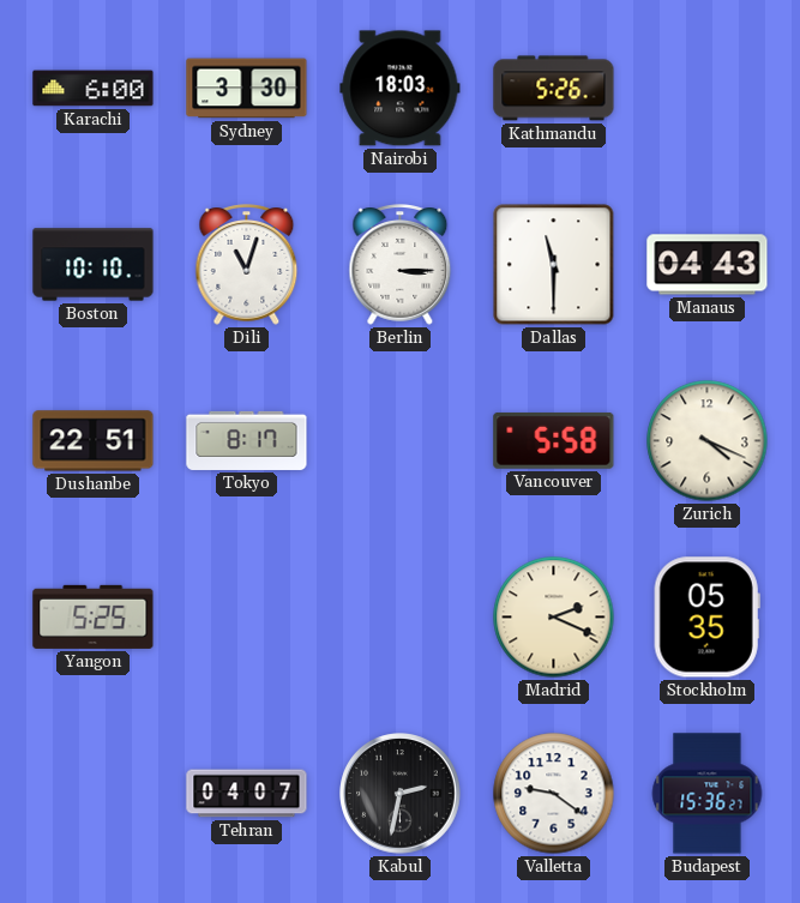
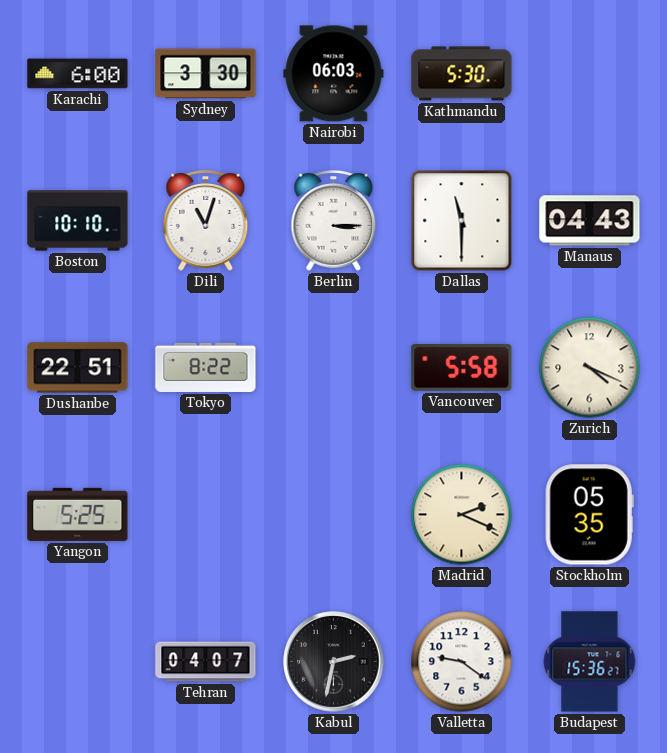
Nairobi: 18:03 -> 06:03 (334, 74)
Kathmandu: 5:26 -> 5:30 (462, 74)
Tokyo: 8:17 -> 8:22 (206, 367)
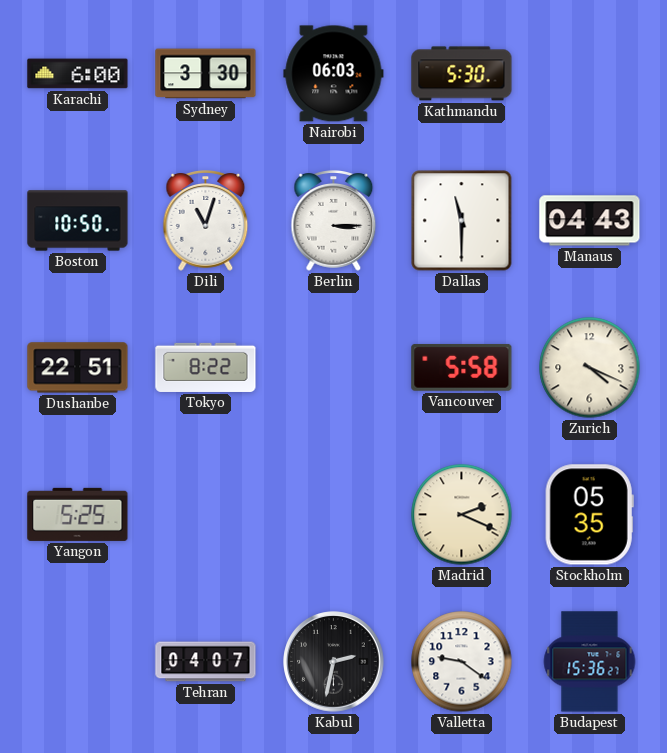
Boston: 10:10 -> 10:50 (78, 221)
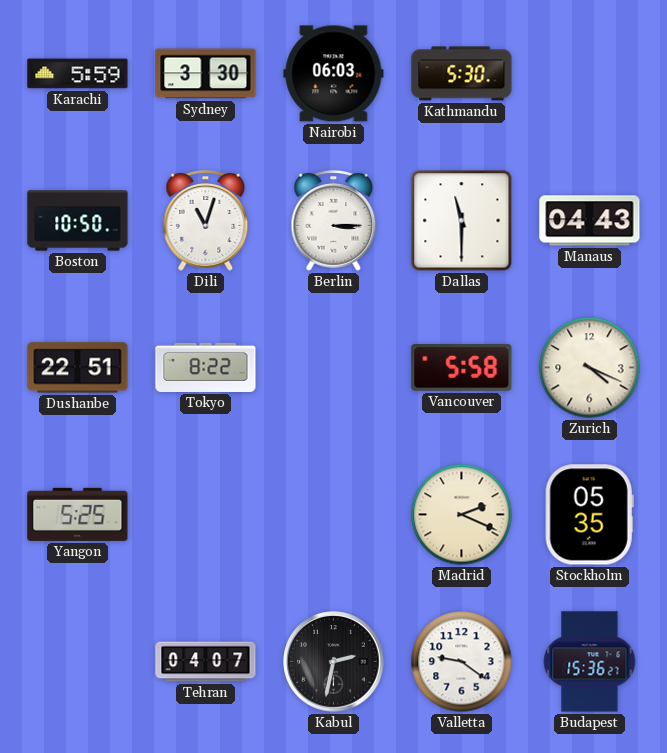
Karachi: 6:00 -> 5:59 (78, 74)
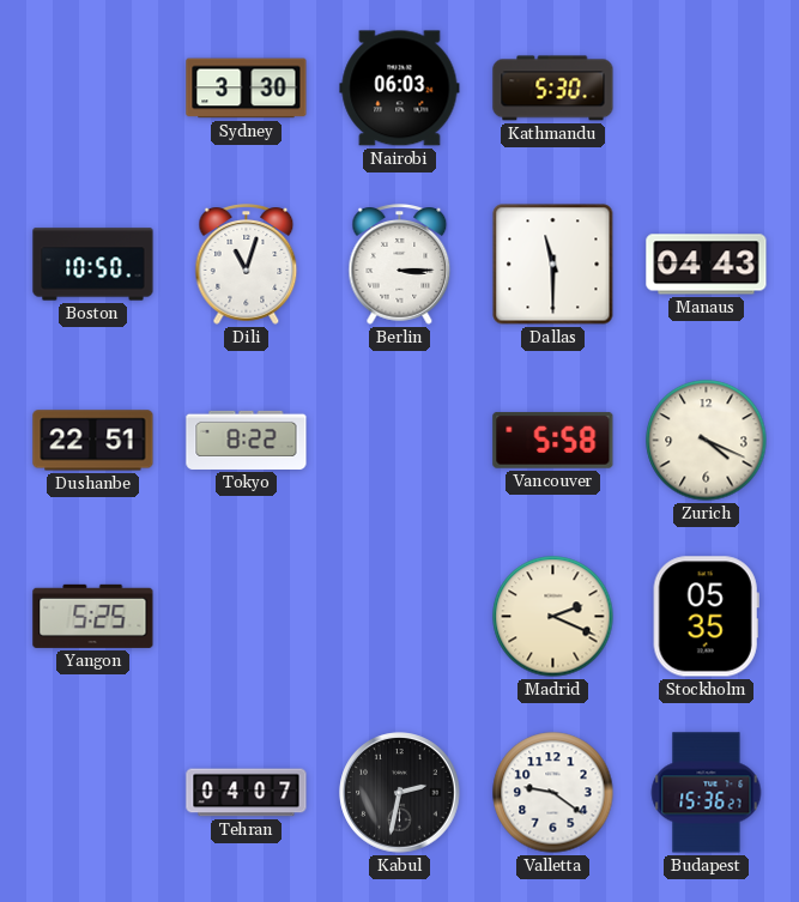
Karachi: 5:59 -> none (78, 74)
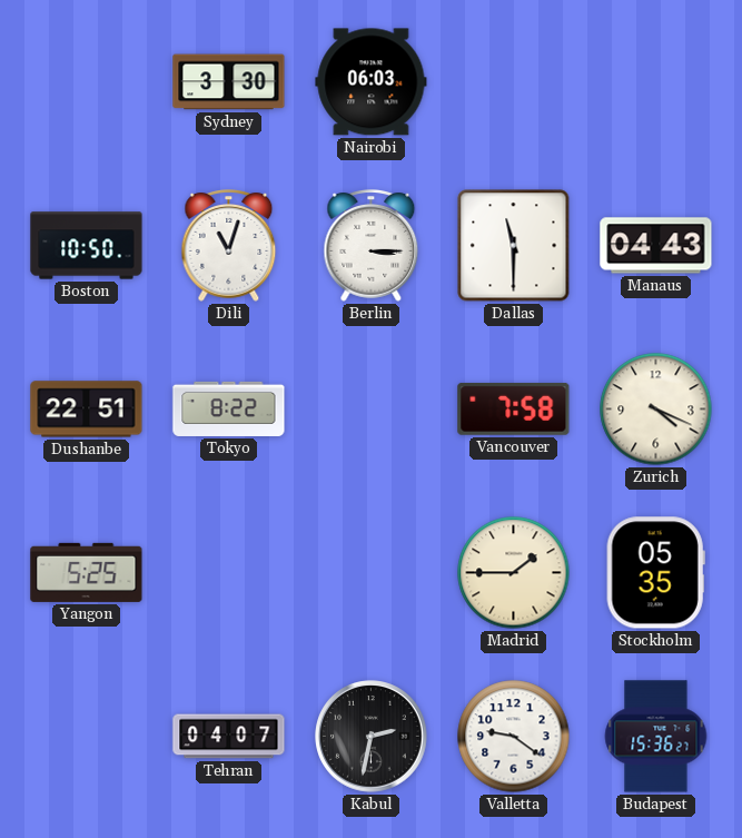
Kathmandu: 5:30 -> none (553, 89)
Vancouver: 5:58 -> 7:58 (514, 408)
Madrid: 2:19 -> 1:45 (514, 573)
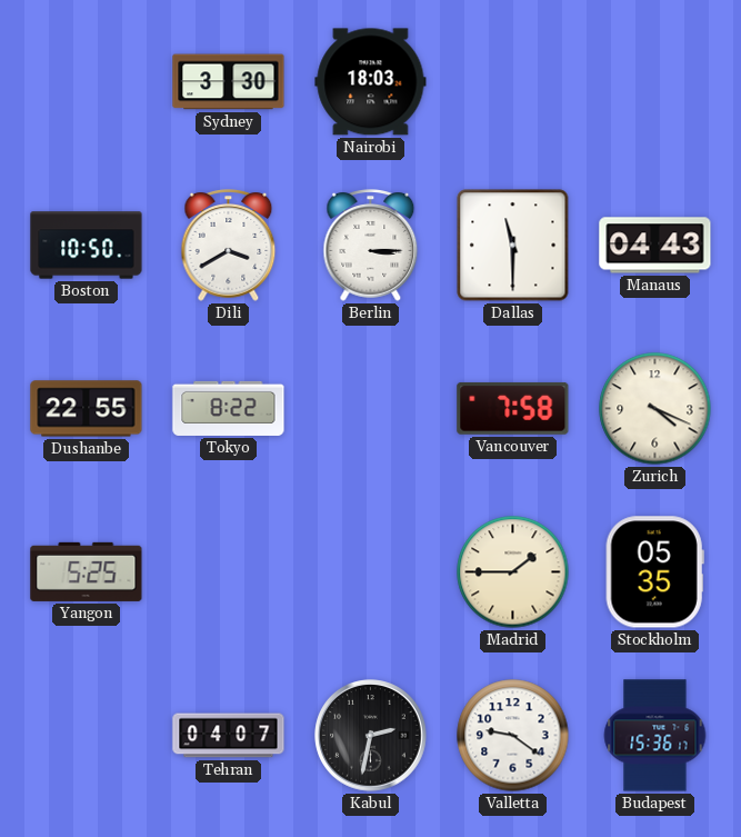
Nairobi: 06:03 -> 18:03 (371, 82)
Dili: 11:03 -> 3:40 (229, 246)
Dushanbe: 22:51 -> 22:55 (87, 409)
Budapest: 15:36:27 -> 15:36:17 (655, 736)
